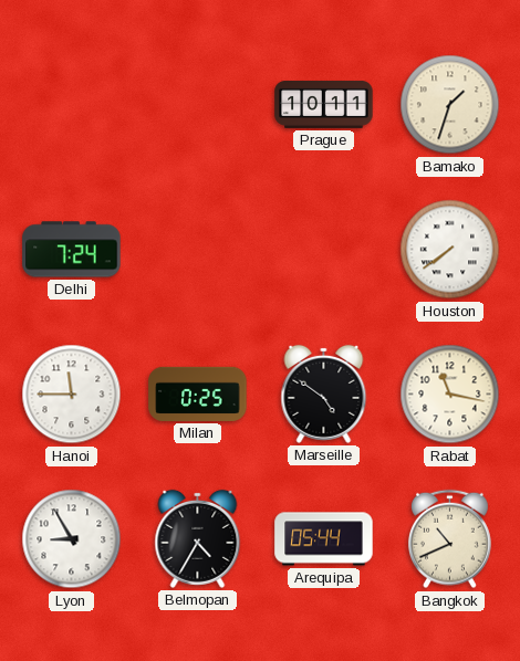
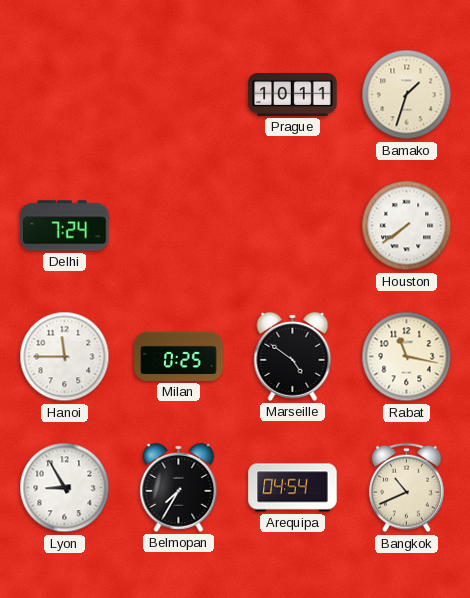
Belmopan: 4:35 -> 7:35 (179, 487)
Arequipa: 05:44 -> 04:54 (293, 488)
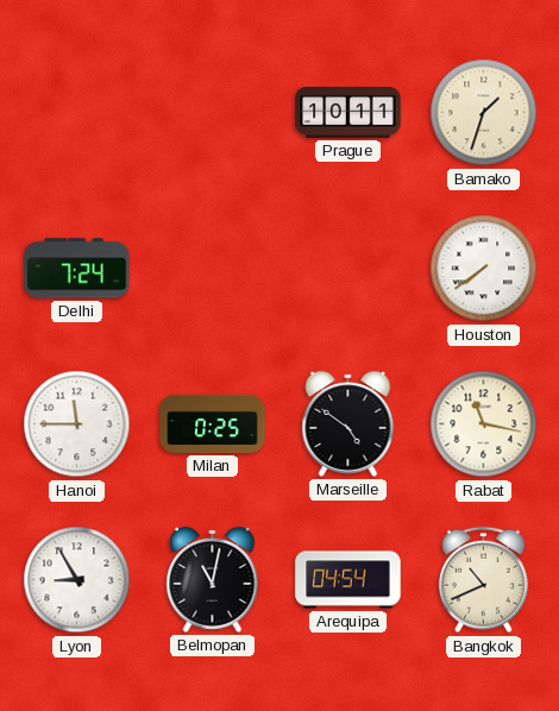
Belmopan: 7:35 -> 11:02 (213, 579)
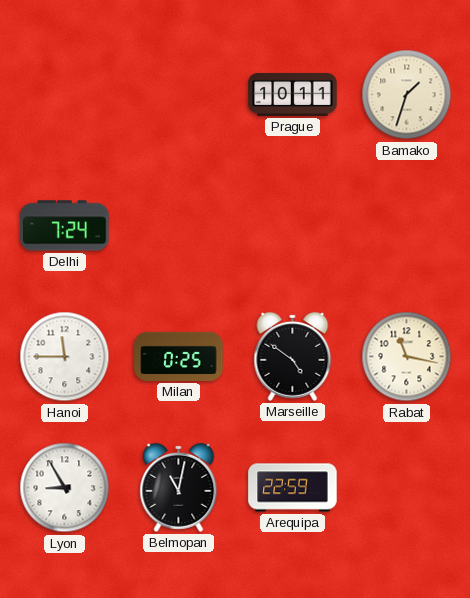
Houston: 7:39 -> none (484, 269)
Arequipa: 04:54 -> 22:59 (293, 488)
Bangkok: 10:41 -> none (483, 580)
